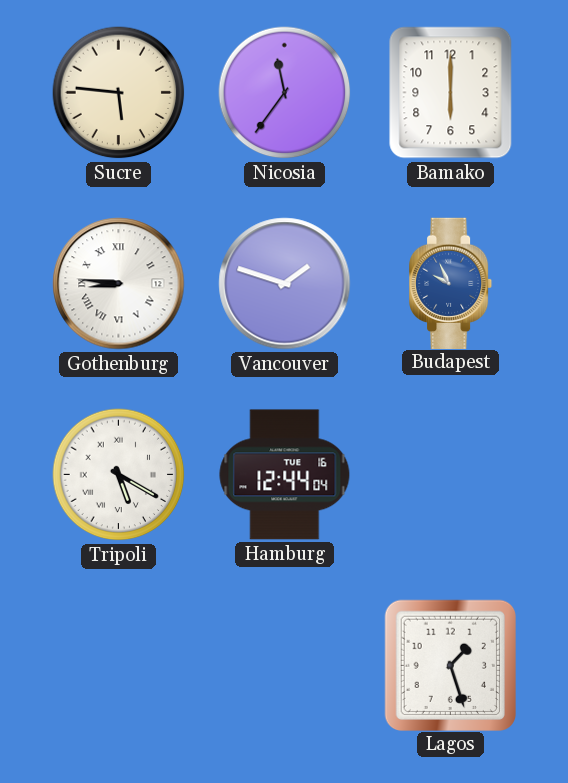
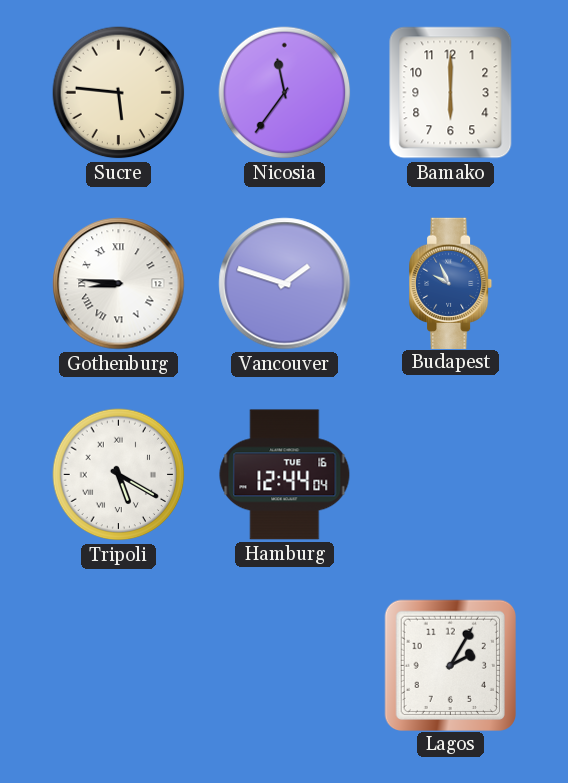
Lagos: 1:27 -> 2:05 (450, 665)
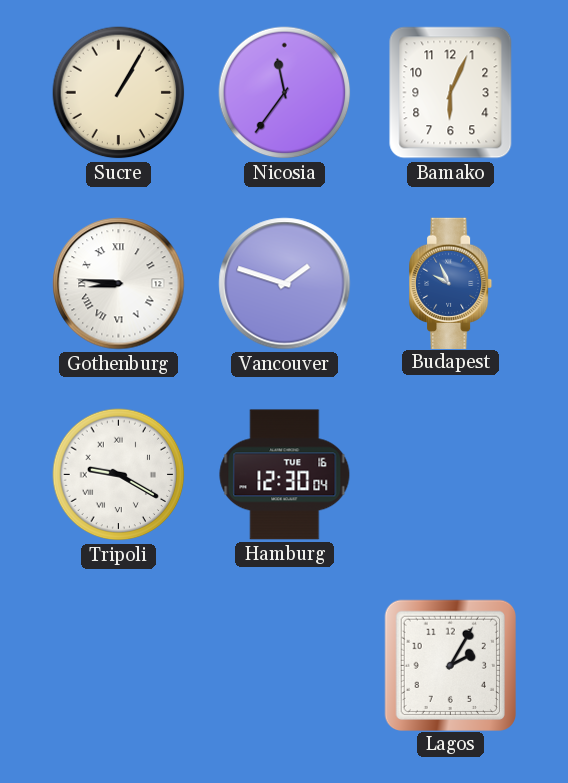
Sucre: 5:46 -> 1:05 (119, 93)
Bamako: 6:00 -> 6:04 (451, 93)
Tripoli: 5:20 -> 9:20 (119, 475)
Hamburg: 12:44 -> 12:30 (285, 475)
